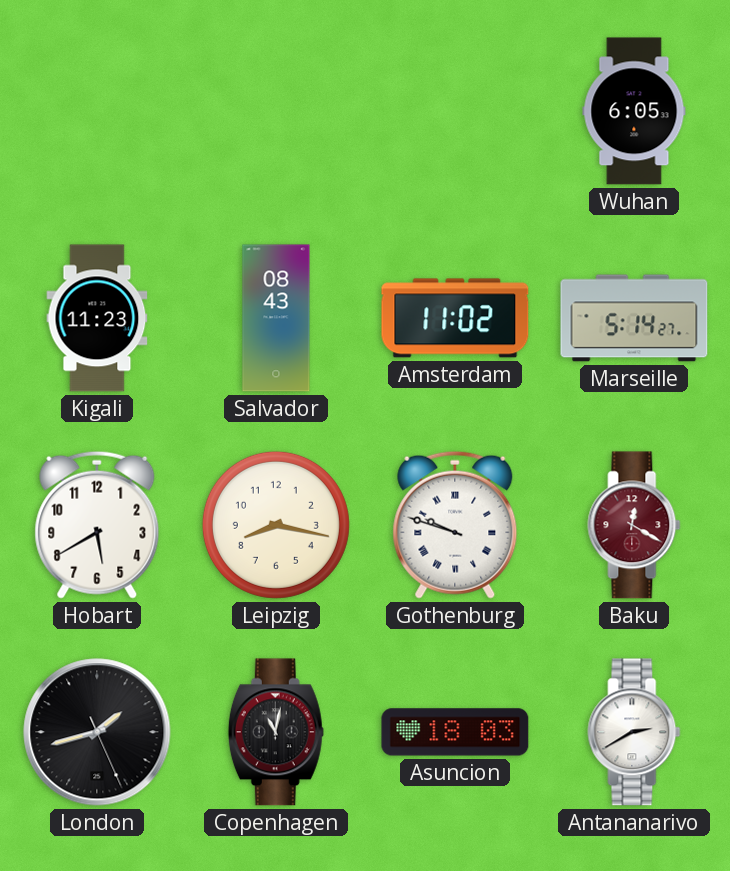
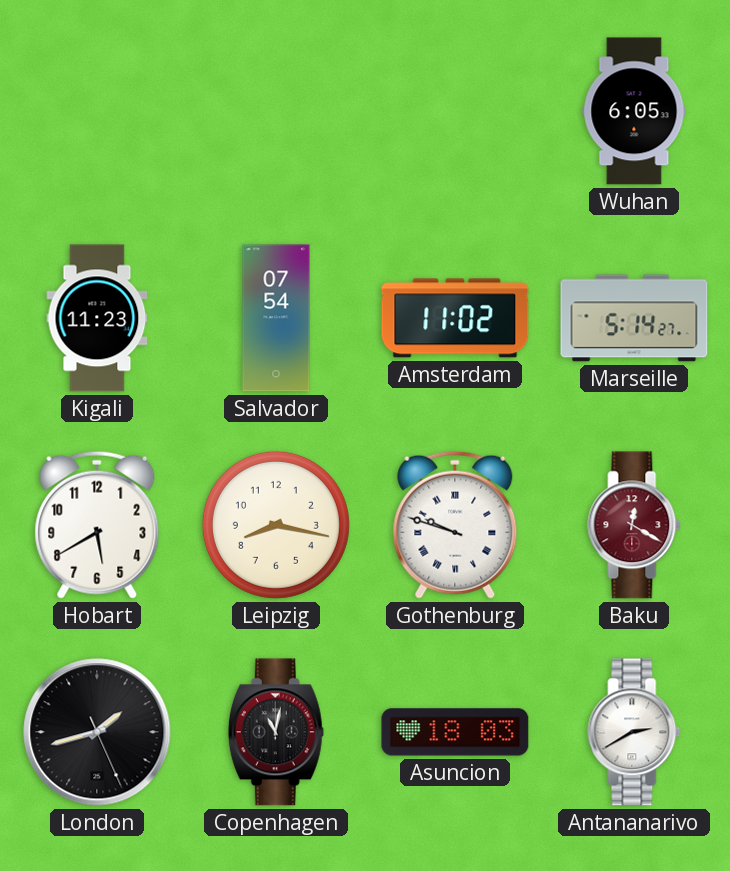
Salvador: 08:43 -> 07:54 (276, 318)
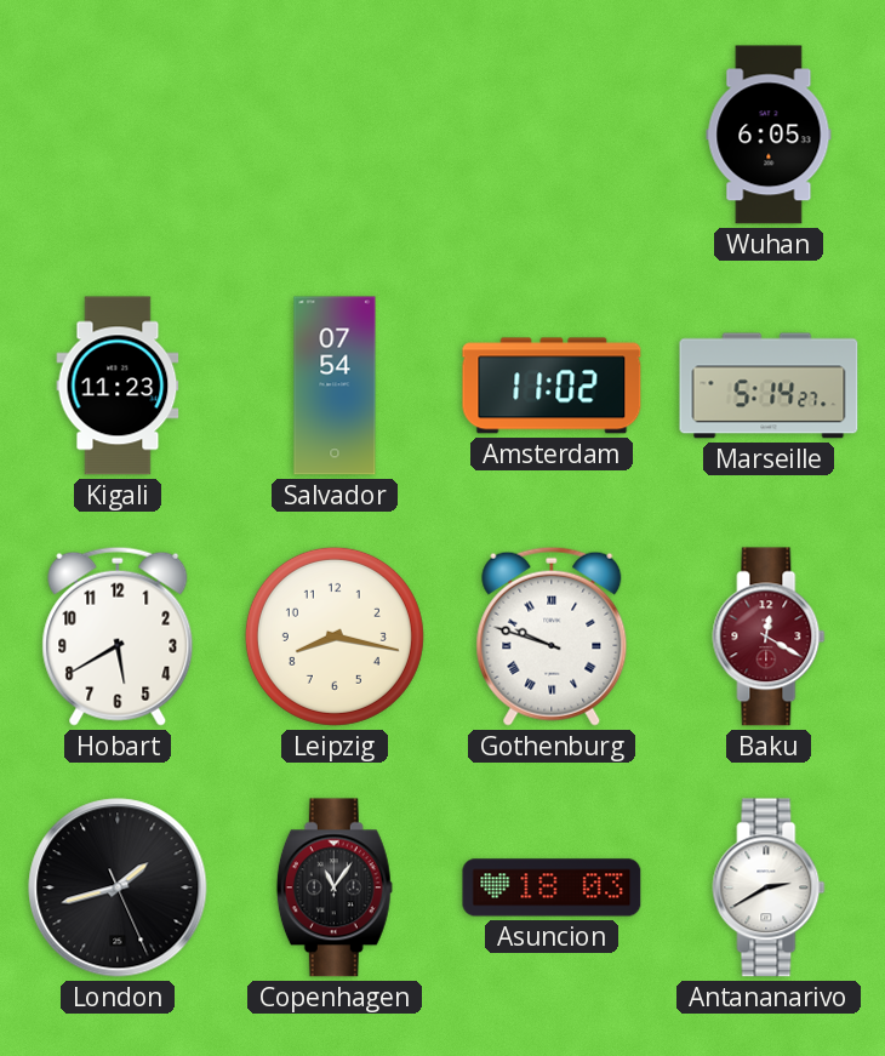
Copenhagen: 11:02 -> 11:06 (335, 887)
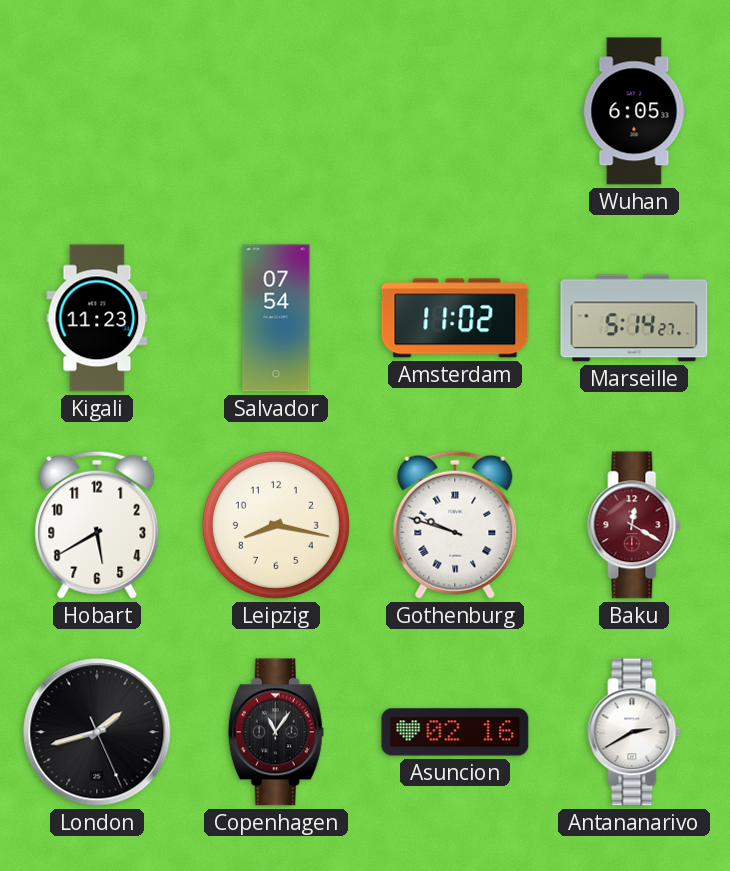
Asuncion: 18:03 -> 02:16 (455, 732)
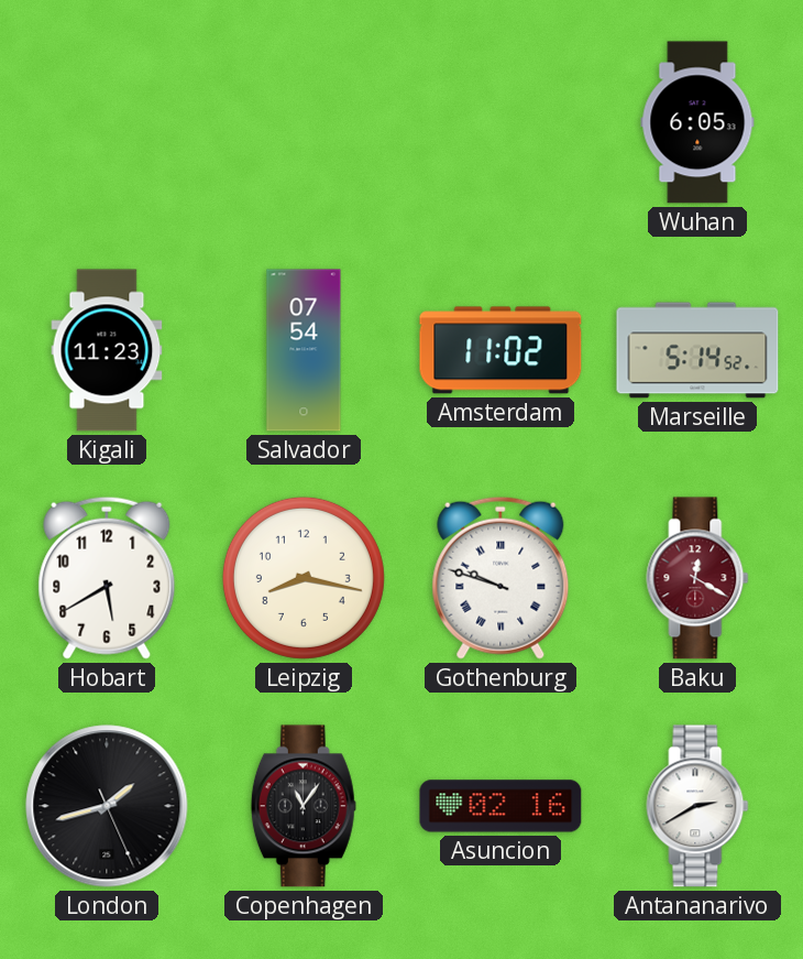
Marseille: 5:14:27 -> 5:14:52 (697, 350)
